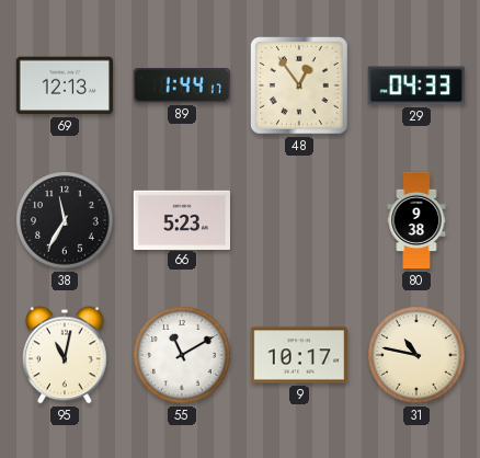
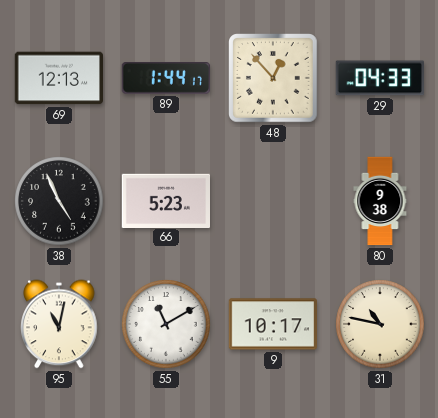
48: 12:54 -> 12:53 (273, 78)
38: 11:35 -> 4:56 (59, 201)
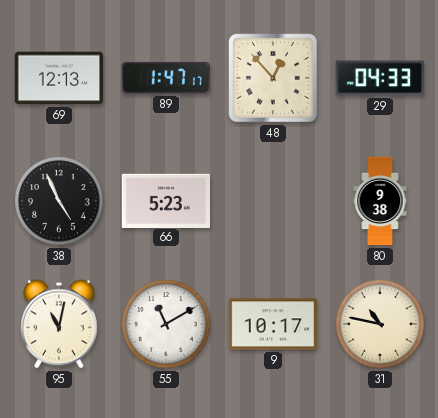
89: 1:44 -> 1:47 (165, 79)
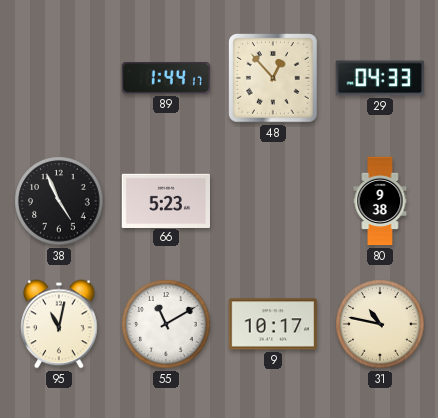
69: 12:13 -> none (59, 78)
89: 1:47 -> 1:44 (165, 79)
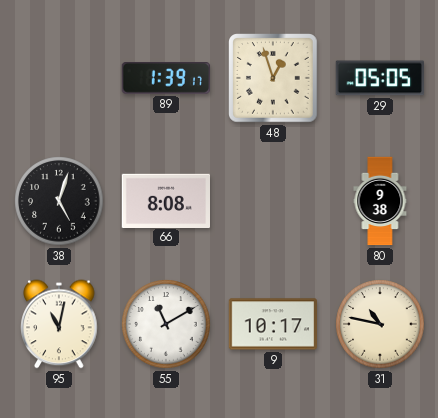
89: 1:44 -> 1:39 (165, 79)
48: 12:53 -> 12:57 (273, 78)
29: 04:33 -> 05:05 (379, 78)
38: 4:56 -> 5:03 (59, 201)
66: 5:23 -> 8:08 (166, 200)
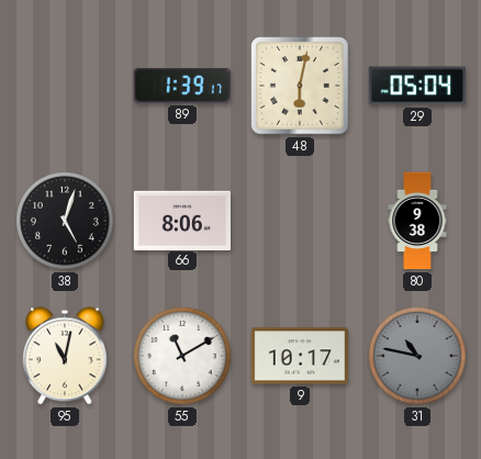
48: 12:57 -> 6:02 (300, 86)
29: 05:05 -> 05:04 (416, 86)
66: 8:08 -> 8:06 (182, 220)
31 dial: cream -> grey (417, 356)
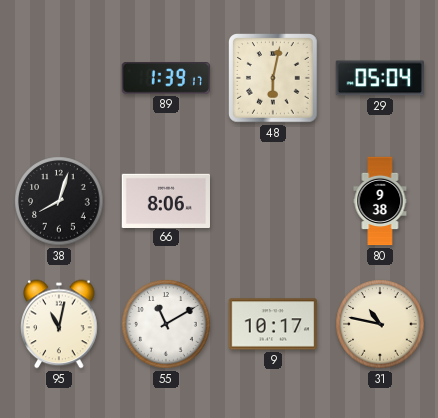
38: 5:03 -> 8:03 (59, 201)
31 dial: grey -> cream (380, 324)
